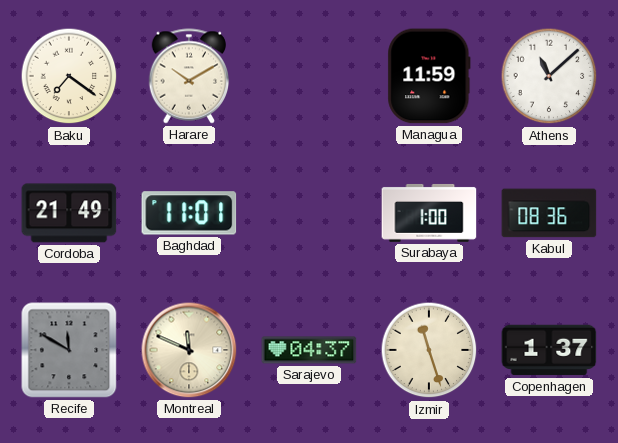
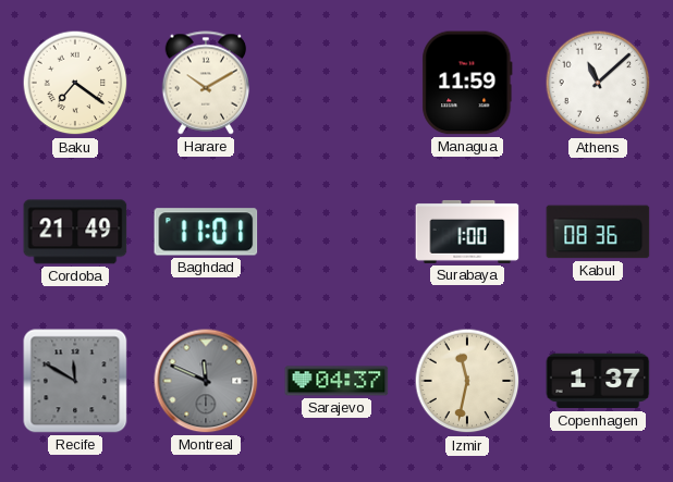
Montreal dial: cream -> grey (206, 381)
Izmir: 11:27 -> 11:32 (467, 381)
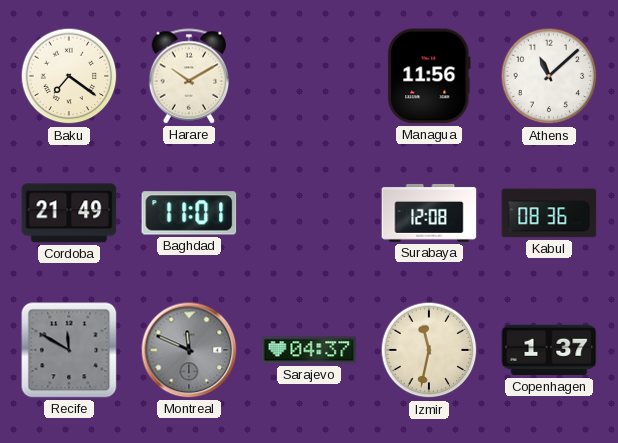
Managua: 11:59 -> 11:56 (429, 76)
Surabaya: 1:00 -> 12:08 (429, 213)
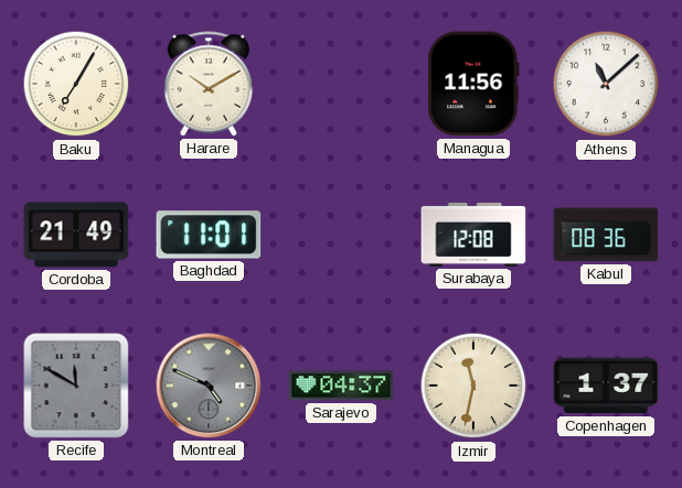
Baku: 7:21 -> 7:05 (76, 84)
Montreal: 11:49 -> 4:49 (209, 386)
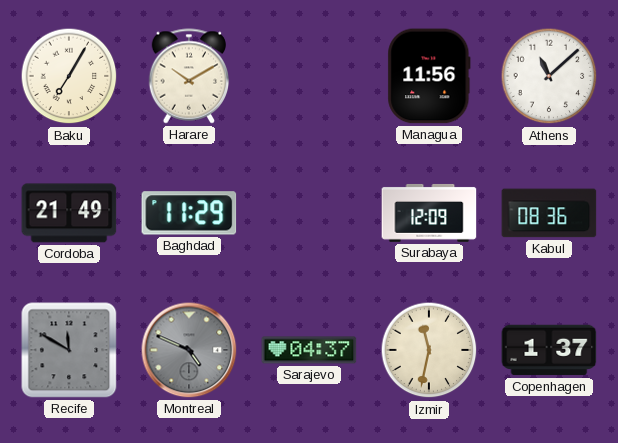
Baghdad: 11:01 -> 11:29 (189, 213)
Surabaya: 12:08 -> 12:09 (429, 213)
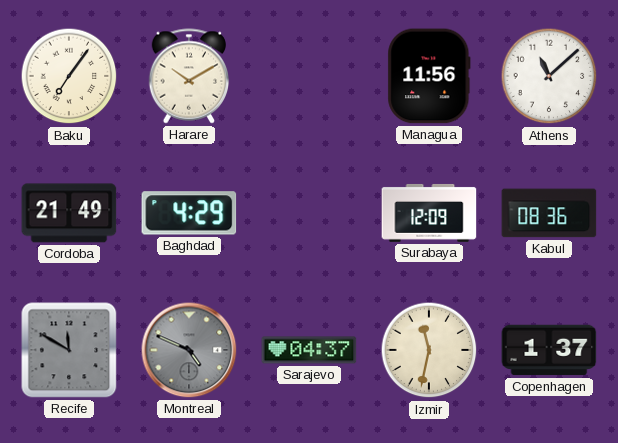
Baku: 7:05 -> 7:06 (69, 76)
Baghdad: 11:29 -> 4:29 (189, 213)
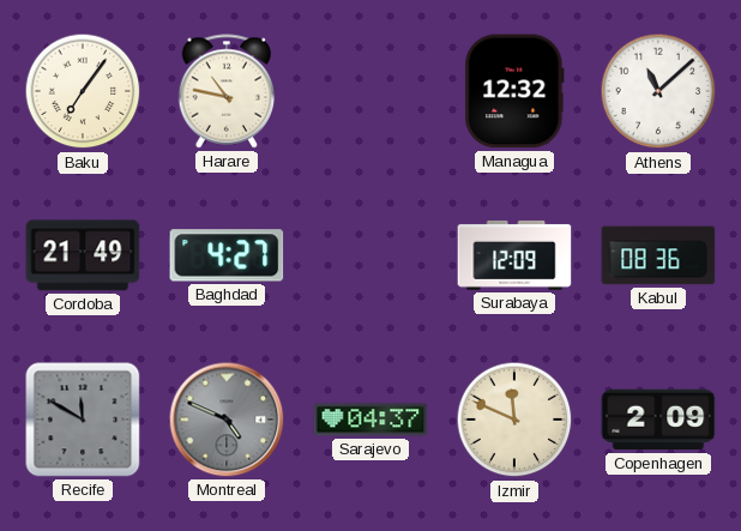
Harare: 10:10 -> 10:47 (227, 91)
Managua: 11:56 -> 12:32 (514, 91)
Baghdad: 4:29 -> 4:27 (227, 255)
Izmir: 11:32 -> 11:49 (514, 420)
Copenhagen: 1:37 -> 2:09 (658, 420)
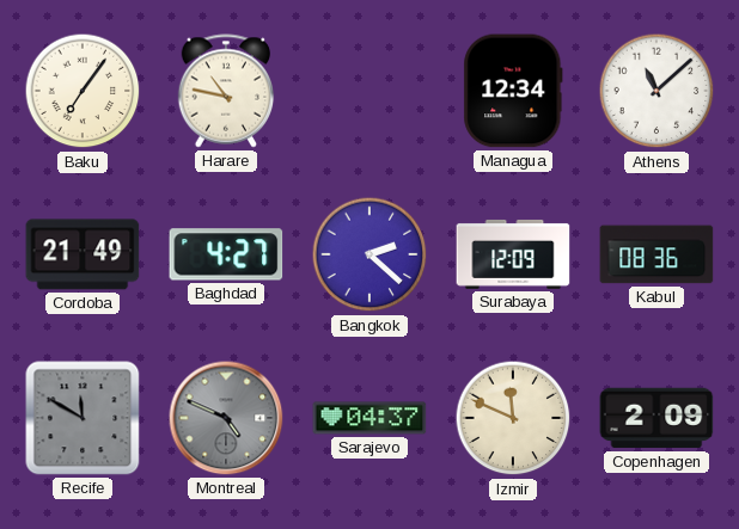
Managua: 12:32 -> 12:34 (513, 91)
Bangkok: none -> 2:22 (369, 254)
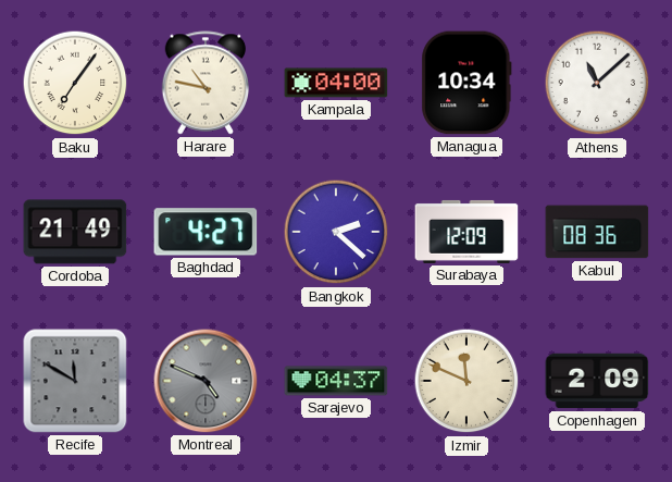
Kampala: none -> 04:00 (336, 83)
Managua: 12:34 -> 10:34 (466, 83)
